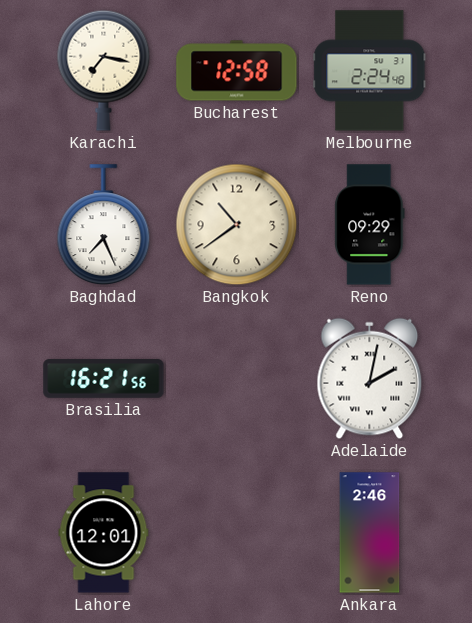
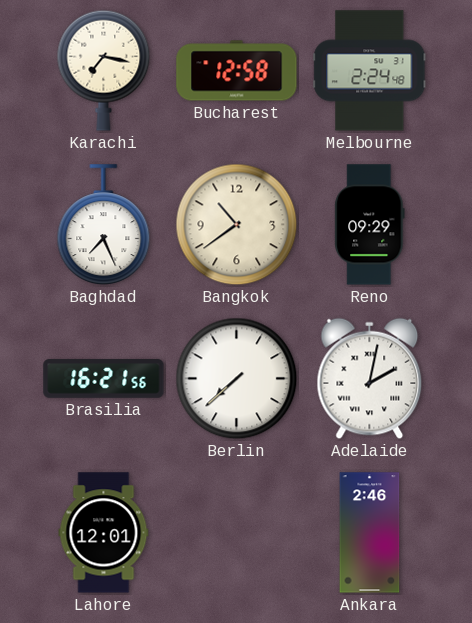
Berlin: none -> 7:38 (237, 379)
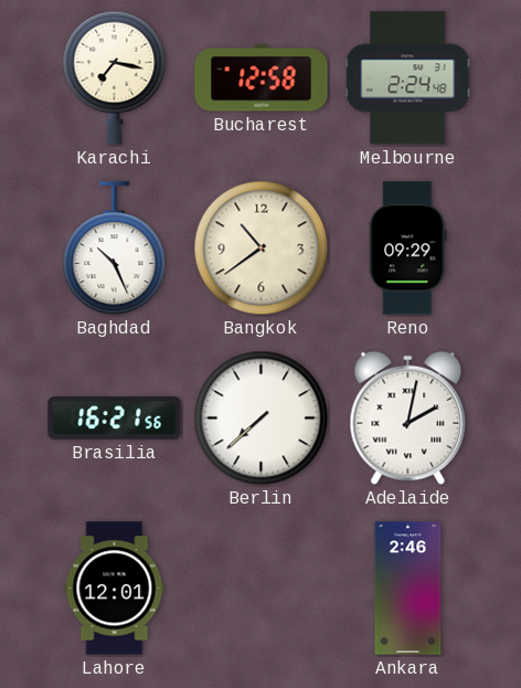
Baghdad: 7:26 -> 10:26 (115, 248)
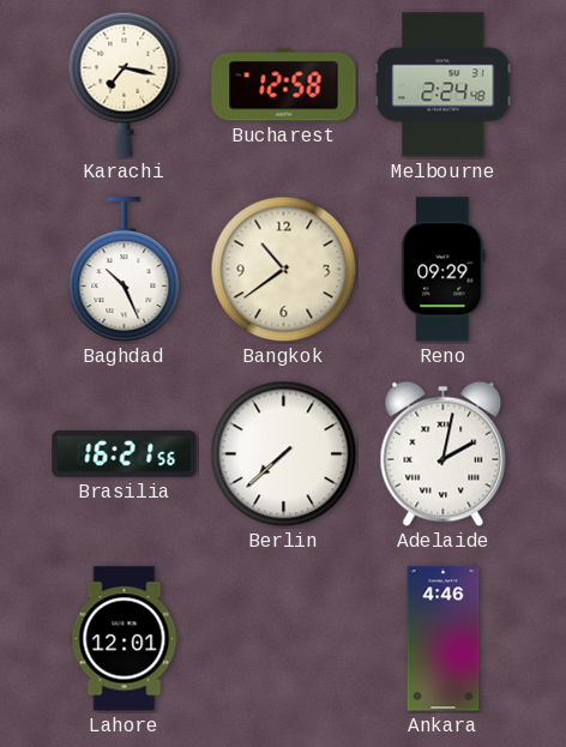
Ankara: 2:46 -> 4:46 (444, 639)
